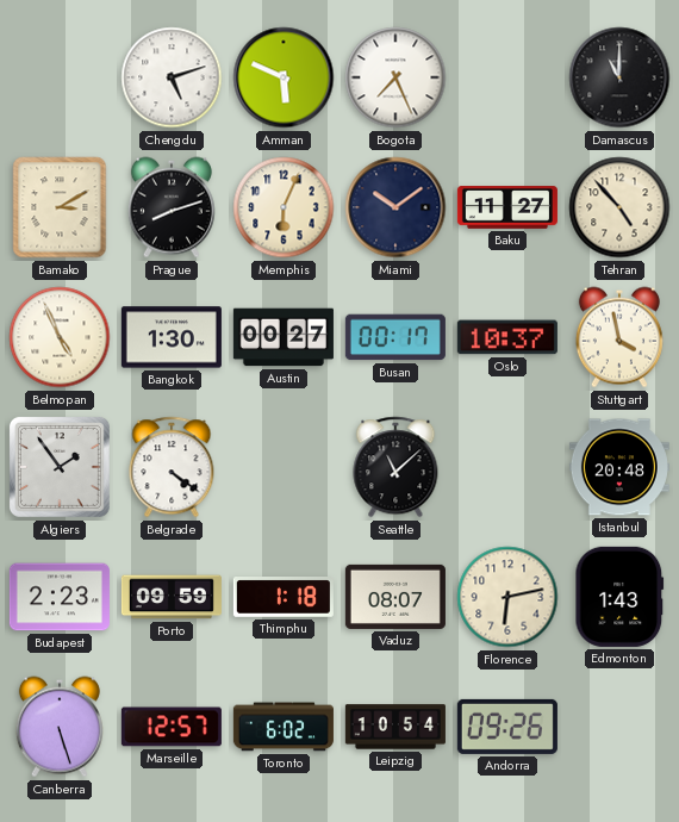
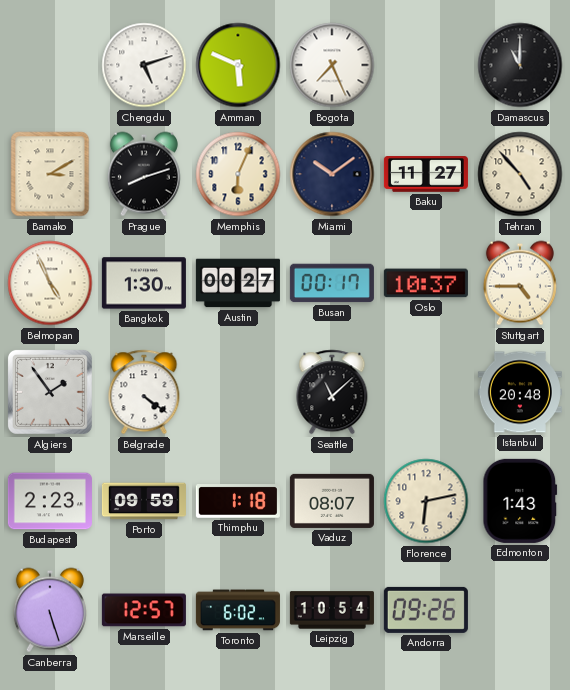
Stuttgart: 3:58 -> 4:45 (520, 283)
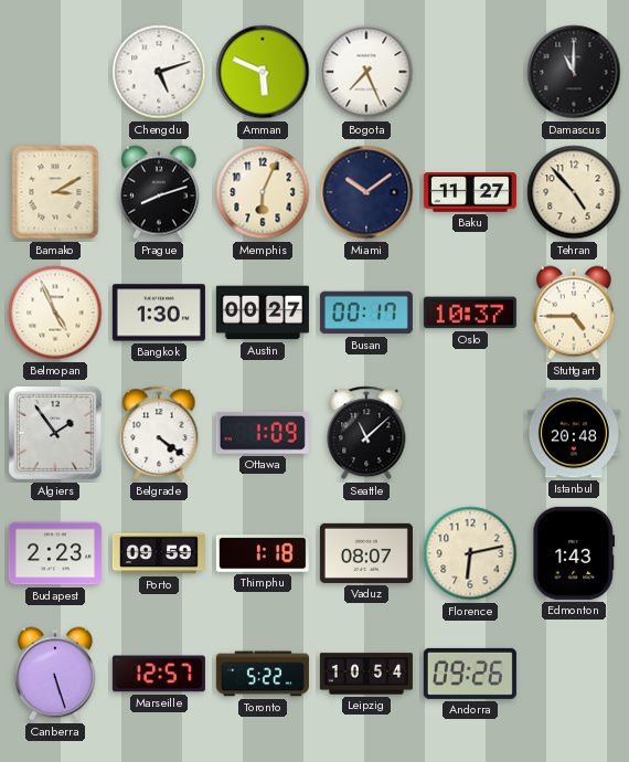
Ottawa: none -> 1:09 (263, 433)
Toronto: 6:02 -> 5:22 (263, 674)
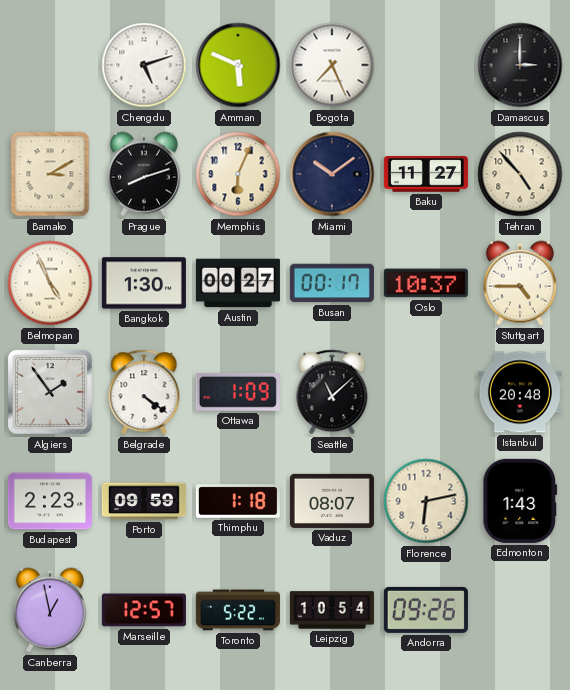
Damascus: 11:00 -> 3:00 (520, 65)
Canberra: 5:27 -> 12:58 (50, 610)
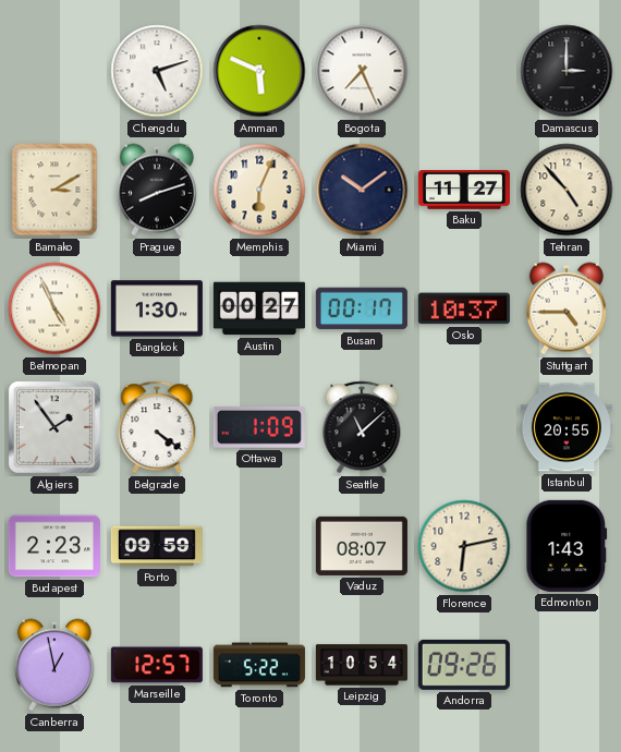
Istanbul: 20:48 -> 20:55 (567, 427)
Thimphu: 1:18 -> none (238, 501)
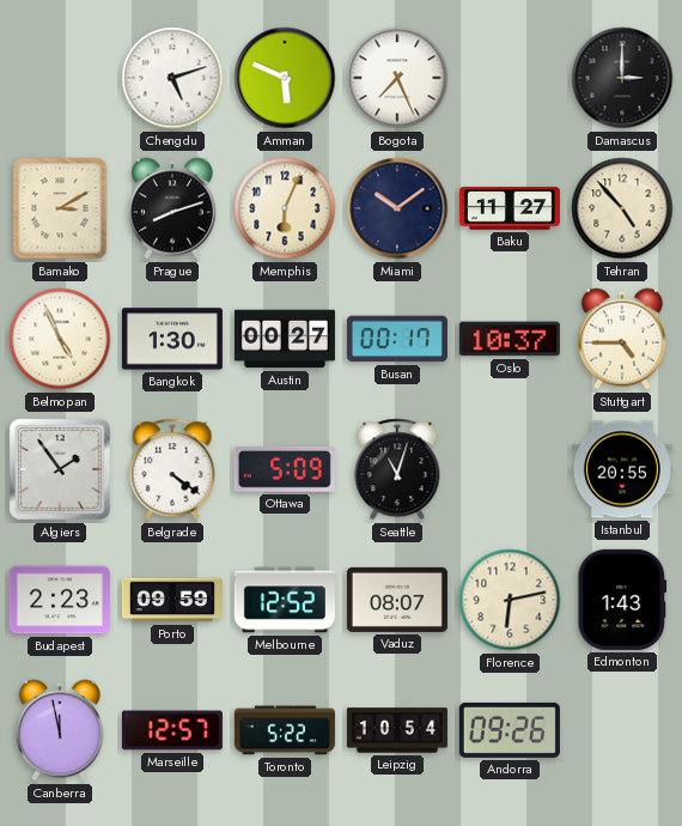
Ottawa: 1:09 -> 5:09 (285, 469)
Seattle: 11:08 -> 11:03 (397, 469)
Melbourne: none -> 12:52 (285, 600)
Canberra: 12:58 -> 11:58 (60, 730)
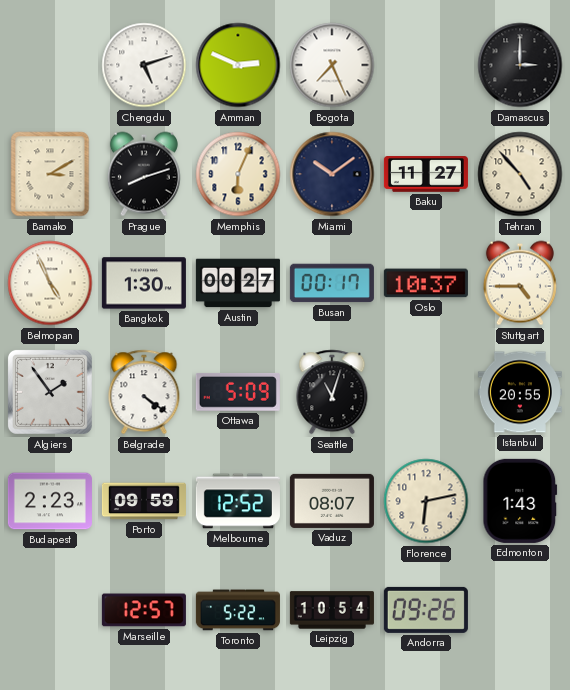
Amman: 5:49 -> 2:49 (238, 65)
Canberra: 11:58 -> none (60, 730)
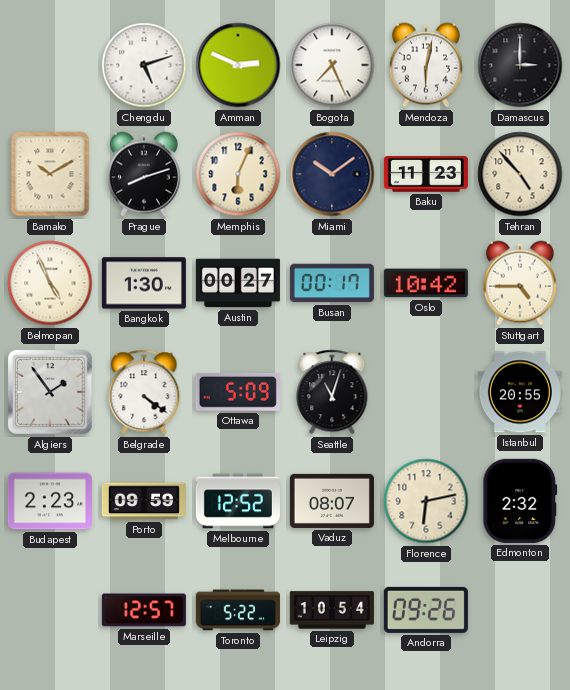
Mendoza: none -> 6:02 (426, 65)
Bamako: 3:10 -> 10:10 (50, 174)
Baku: 11:27 -> 11:23 (426, 174)
Oslo: 10:37 -> 10:42 (426, 283)
Edmonton: 1:43 -> 2:32 (520, 501)
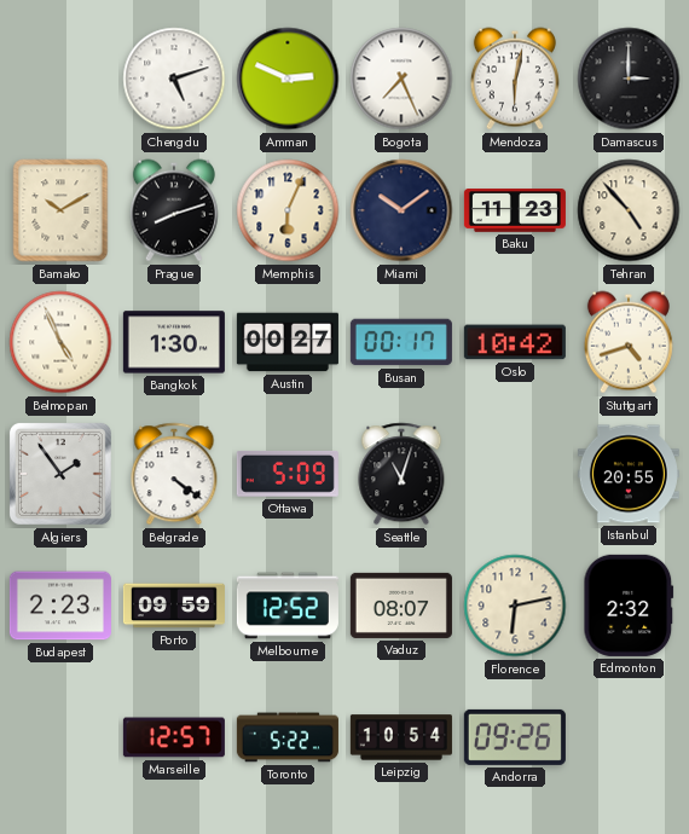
Stuttgart: 4:45 -> 4:42 (629, 342)
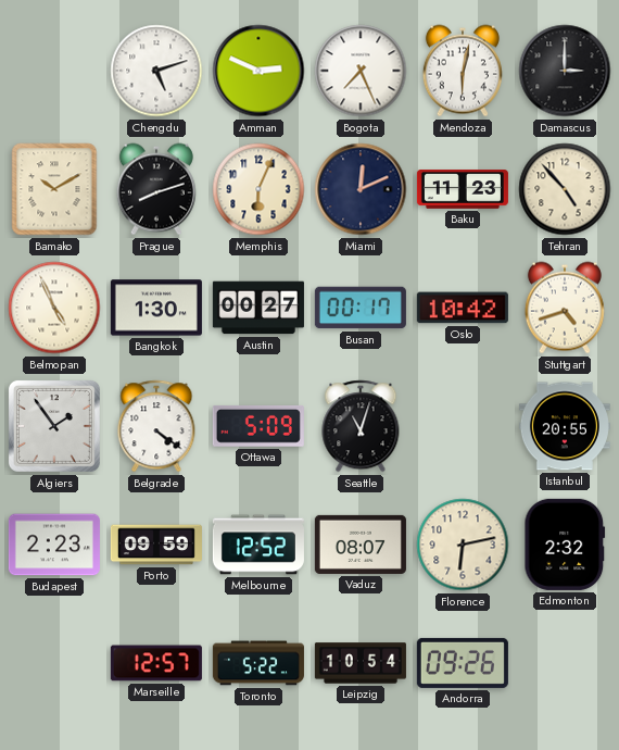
Miami: 10:09 -> 12:11 (361, 189)
